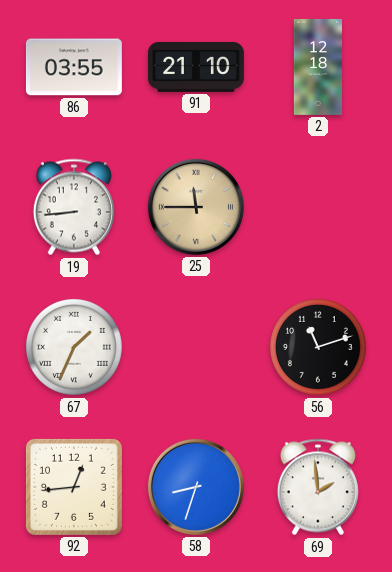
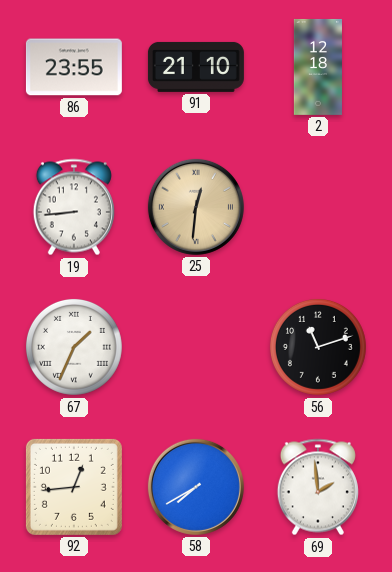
86: 03:55 -> 23:55 (74, 67)
25: 11:45 -> 12:31 (196, 207)
58: 8:33 -> 7:40 (196, 487)
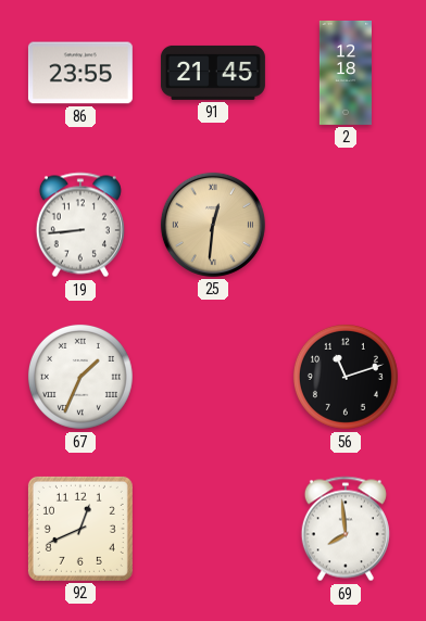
91: 21:10 -> 21:45 (213, 73)
92: 12:44 -> 12:41 (80, 529)
58: 7:40 -> none (196, 487)
69: 1:59 -> 7:59 (346, 529)
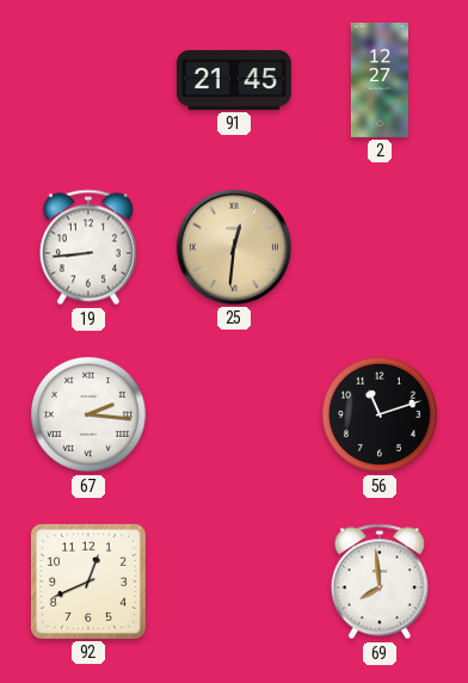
86: 23:55 -> none (80, 73)
2: 12:18 -> 12:27 (380, 80)
67: 1:34 -> 2:16 (88, 414)
